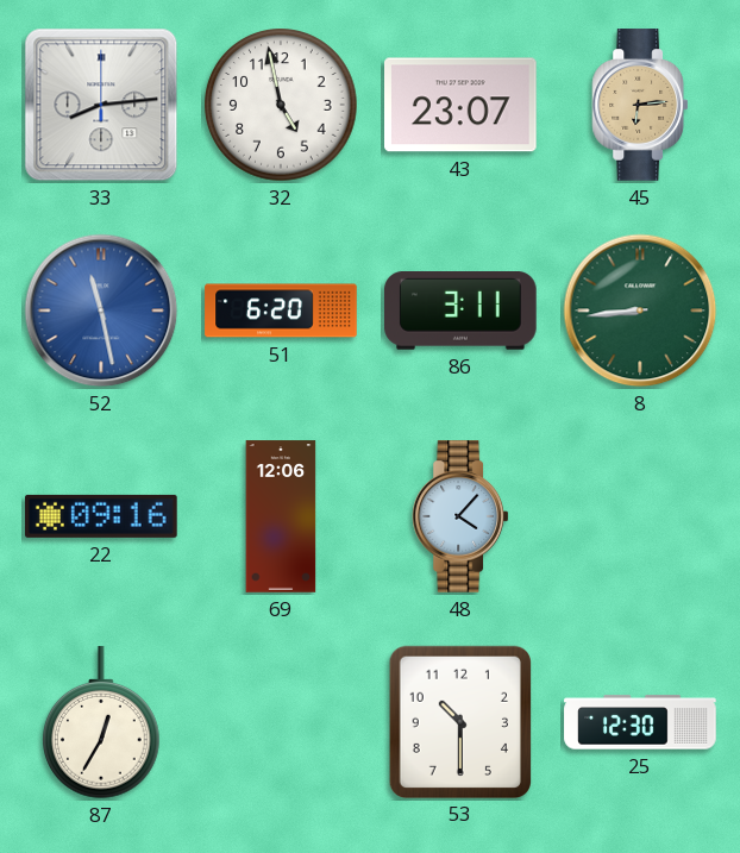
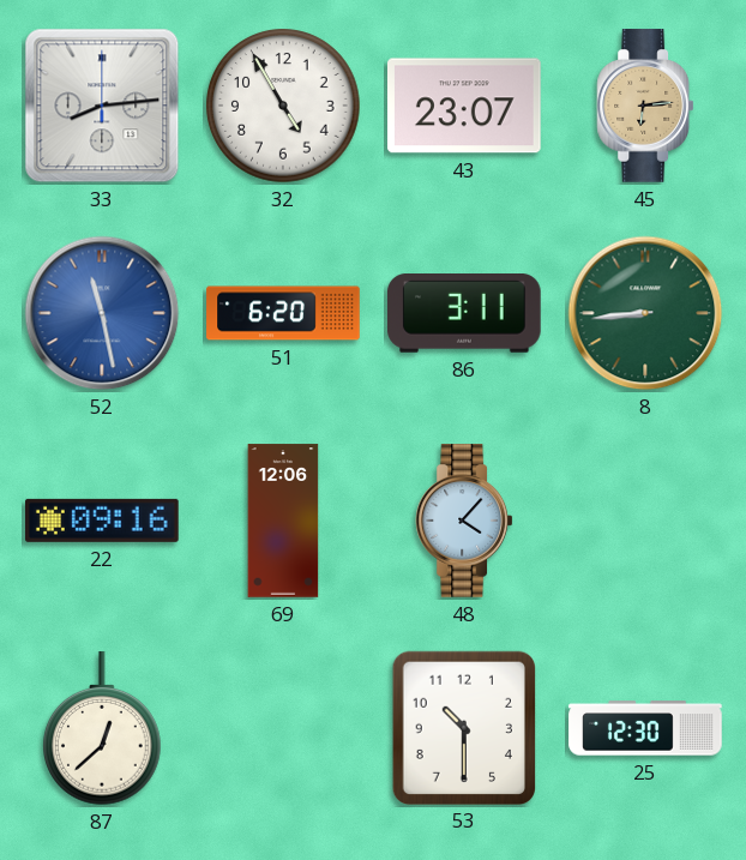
32: 4:58 -> 4:55 (283, 106)
87: 12:35 -> 12:38 (103, 729)
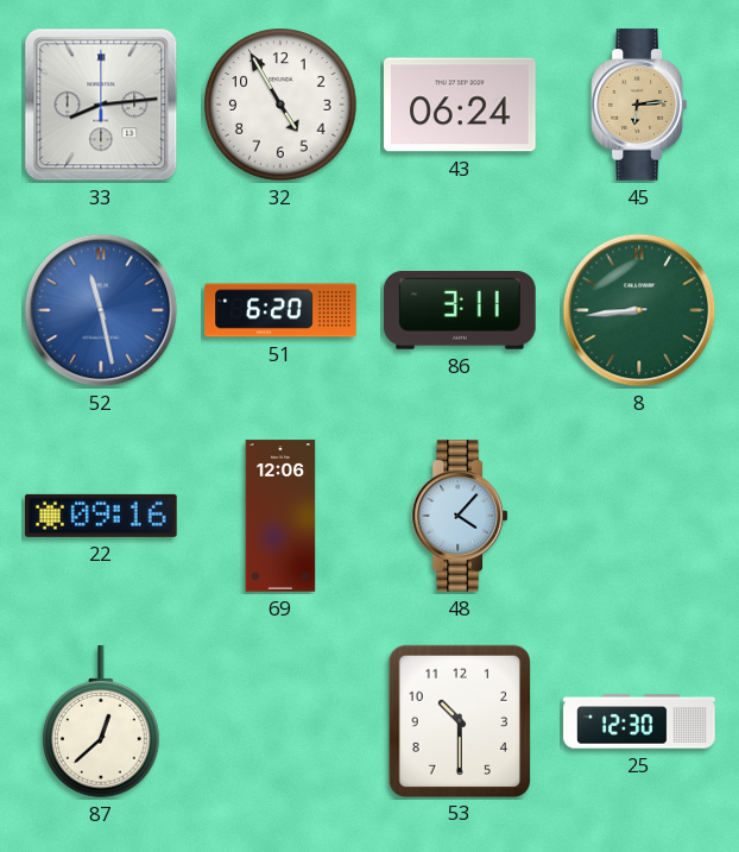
43: 23:07 -> 06:24 (461, 105)
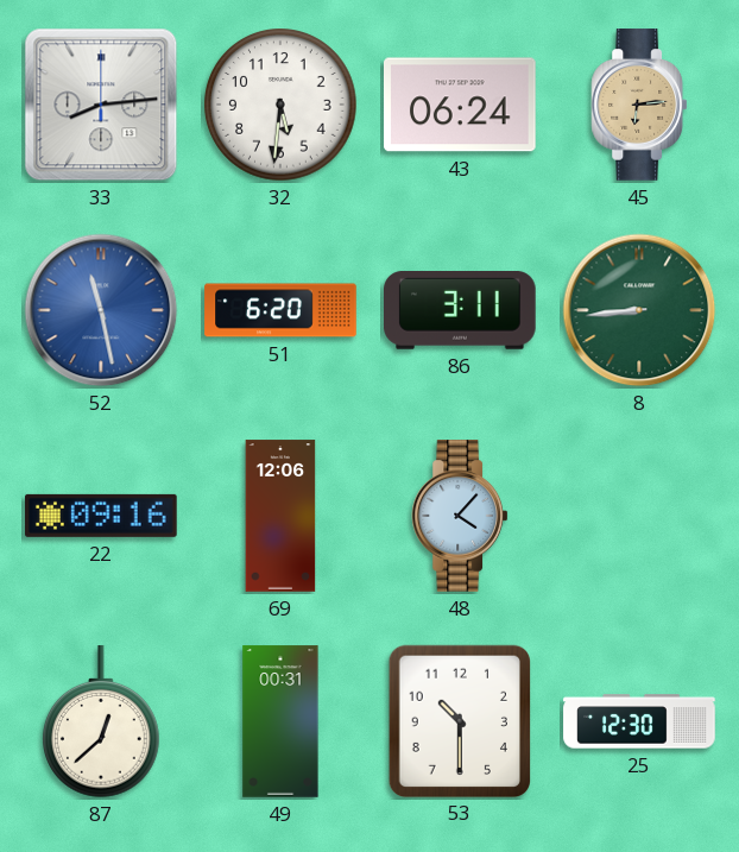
32: 4:55 -> 5:31 (280, 105)
49: none -> 00:31 (280, 721)
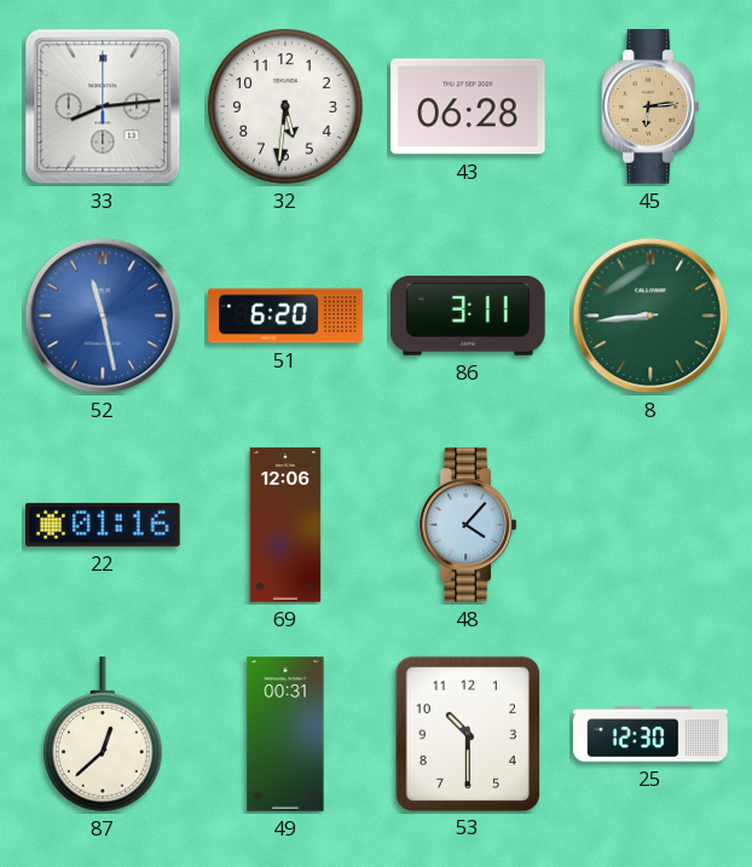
43: 06:24 -> 06:28 (469, 106)
22: 09:16 -> 01:16 (104, 525)
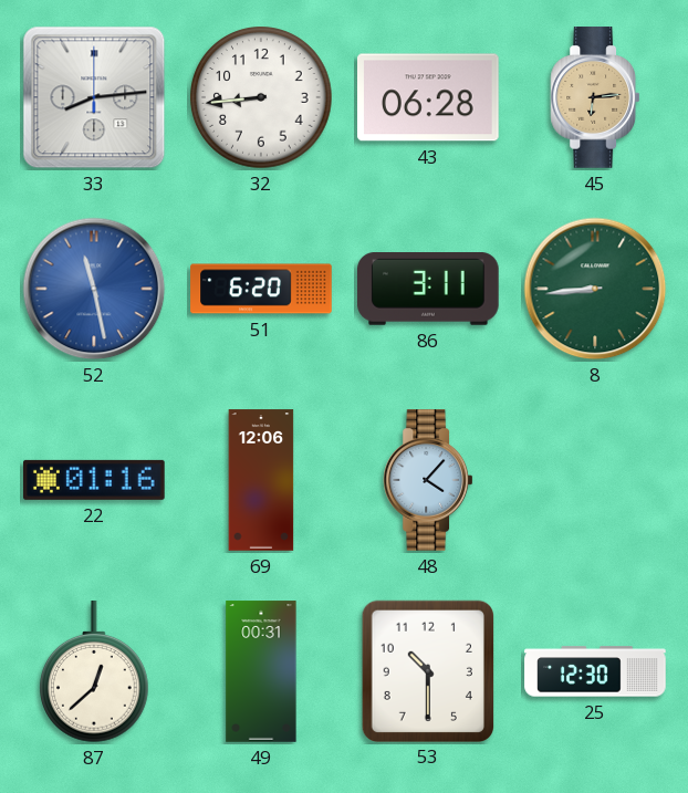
32: 5:31 -> 8:44 (261, 97)
